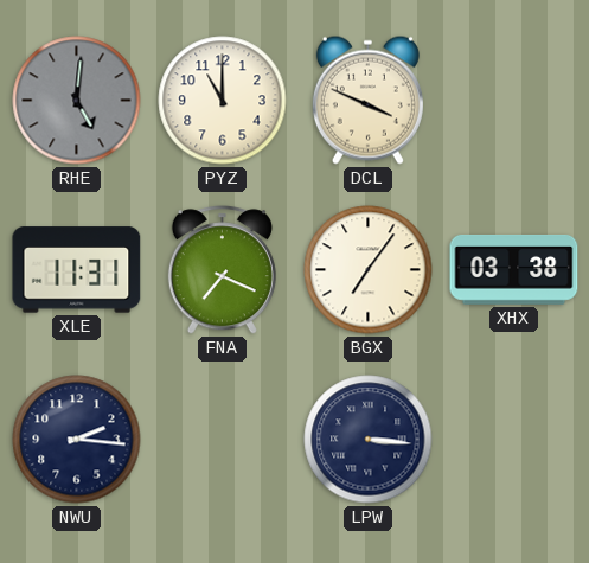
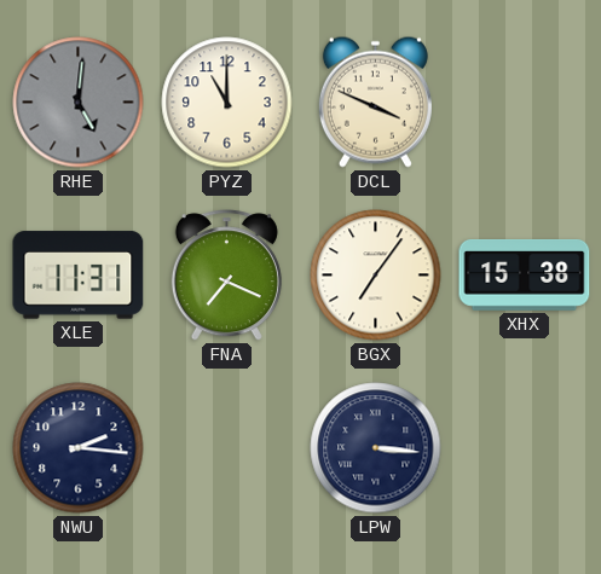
XHX: 03:38 -> 15:38 (525, 276)
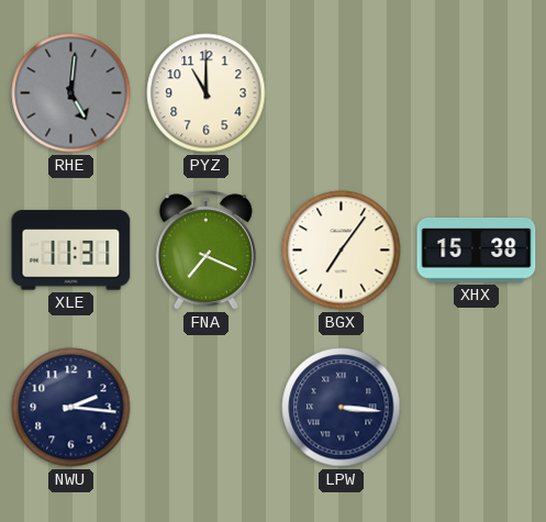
DCL: 3:49 -> none (375, 102)
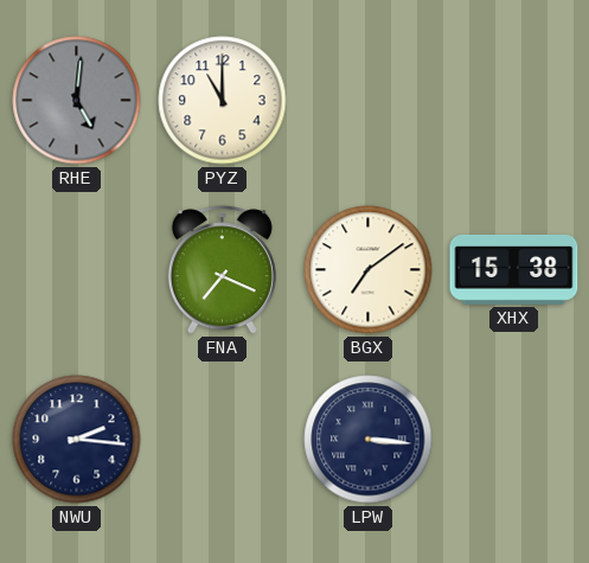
XLE: 11:31 -> none (71, 251)
BGX: 7:06 -> 7:09 (369, 270)
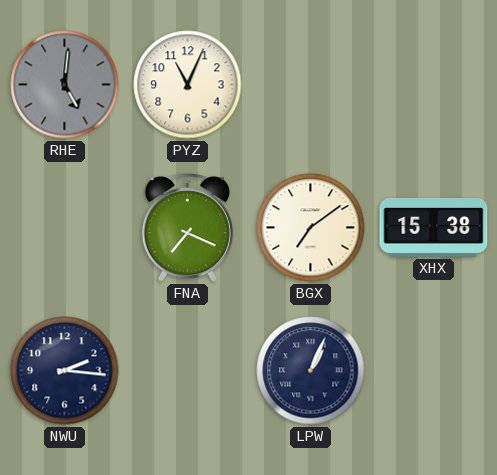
PYZ: 11:00 -> 11:04 (188, 85)
LPW: 3:16 -> 1:04 (311, 371)
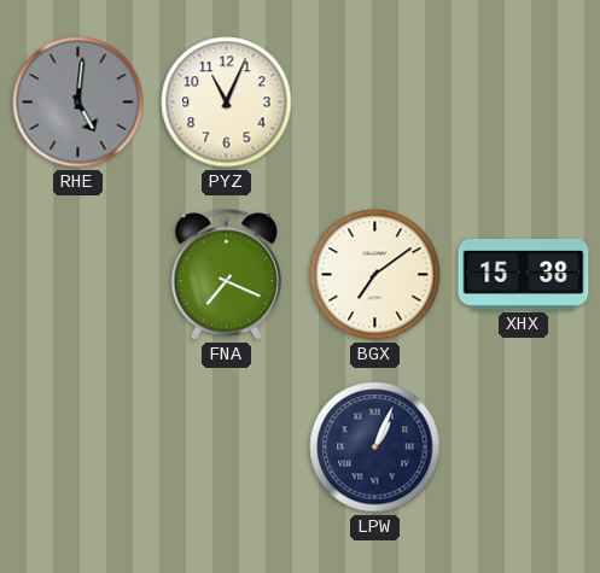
NWU: 2:16 -> none (65, 371)
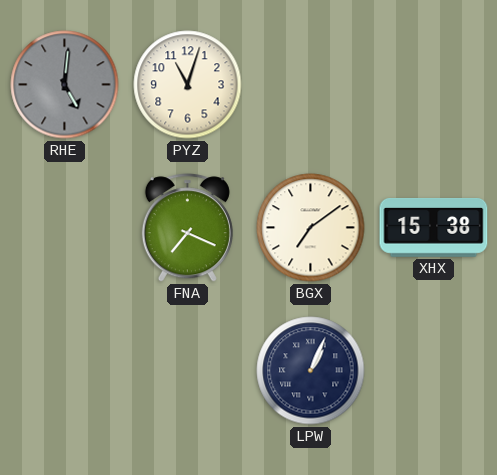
PYZ: 11:04 -> 11:03 (188, 85)
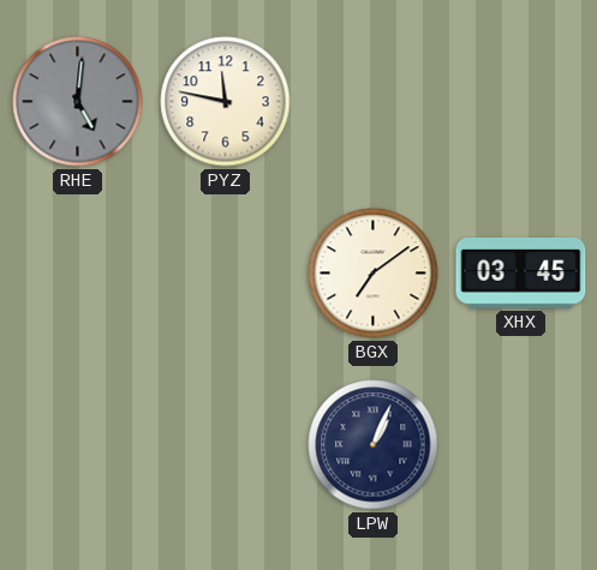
PYZ: 11:03 -> 11:47 (226, 102)
FNA: 7:19 -> none (187, 228)
XHX: 15:38 -> 03:45 (521, 274)
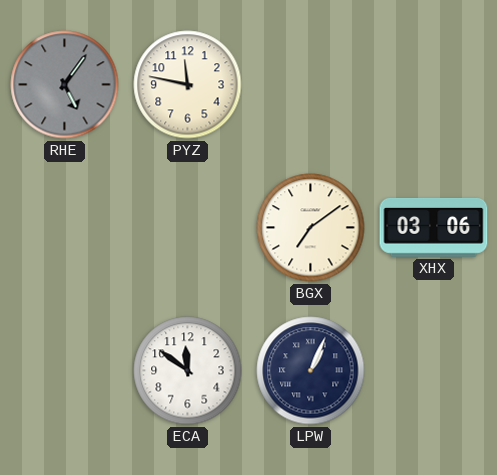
RHE: 5:01 -> 5:06 (65, 85)
XHX: 03:45 -> 03:06 (434, 228)
ECA: none -> 11:51 (188, 371)
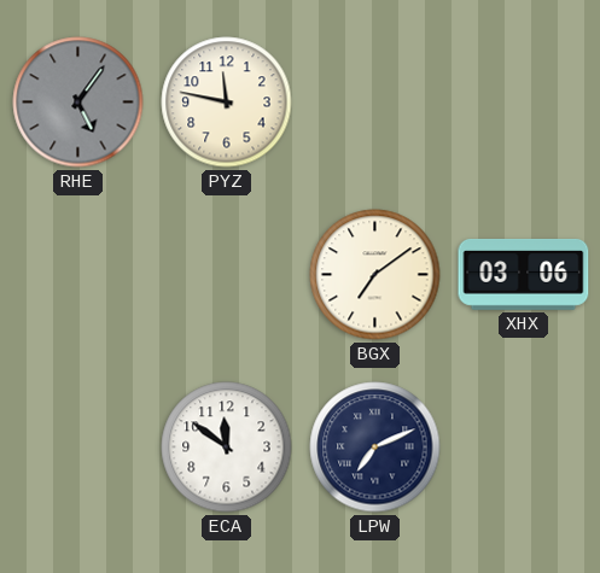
LPW: 1:04 -> 7:11 (375, 448)
